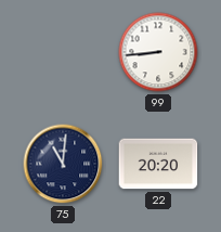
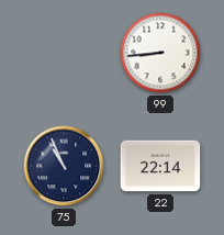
75: 11:01 -> 10:56 (64, 166)
22: 20:20 -> 22:14 (160, 166)
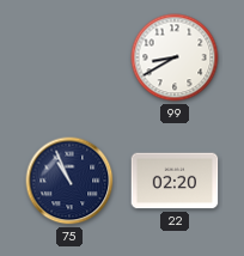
99: 8:44 -> 8:40 (175, 57)
22: 22:14 -> 02:20 (175, 181)
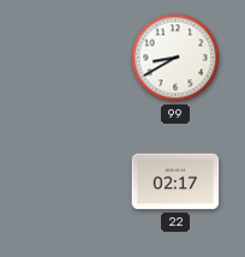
75: 10:56 -> none (69, 181)
22: 02:20 -> 02:17 (175, 181)
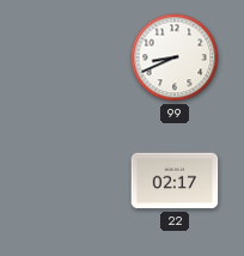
99: 8:40 -> 8:41 (175, 57)
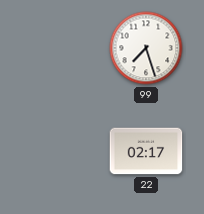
99: 8:41 -> 7:27 (146, 48)
